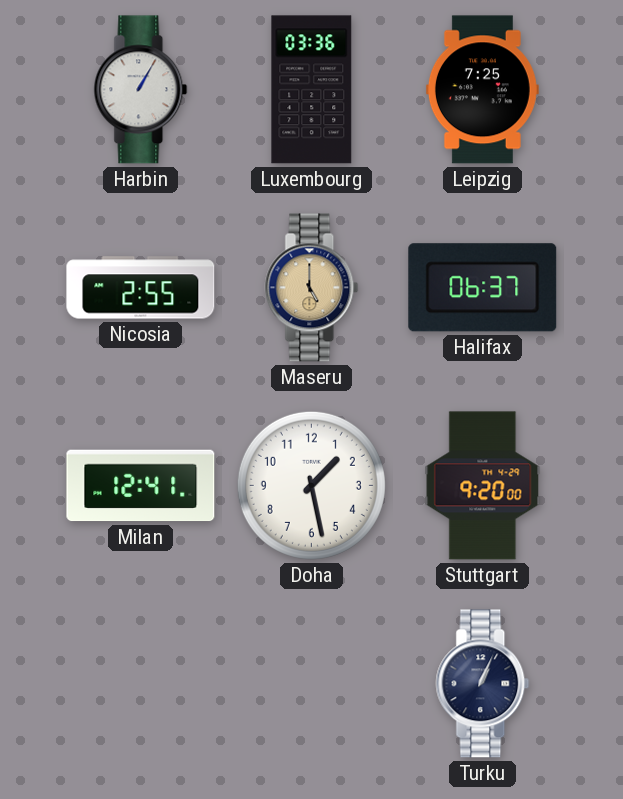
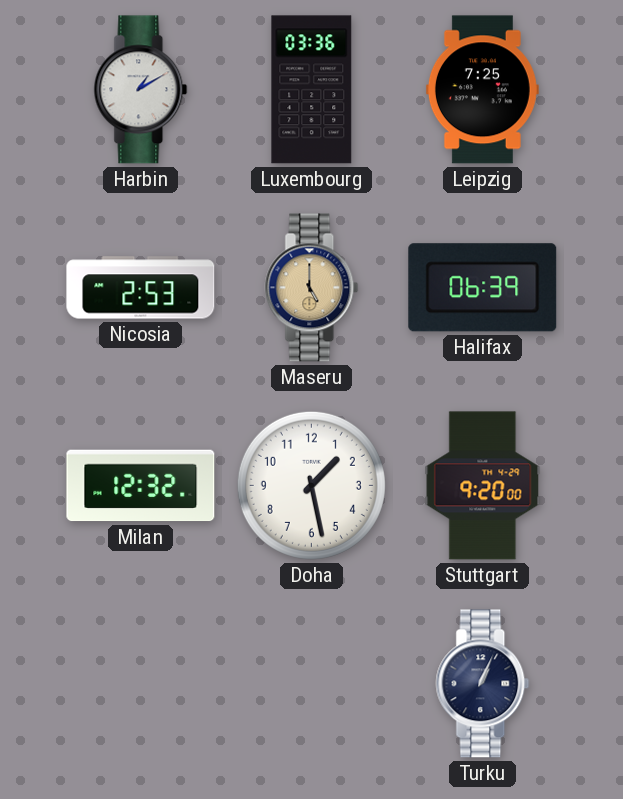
Harbin: 1:05 -> 1:10 (141, 90)
Nicosia: 2:55 -> 2:53 (141, 288)
Halifax: 06:37 -> 06:39 (483, 288)
Milan: 12:41 -> 12:32 (141, 486)
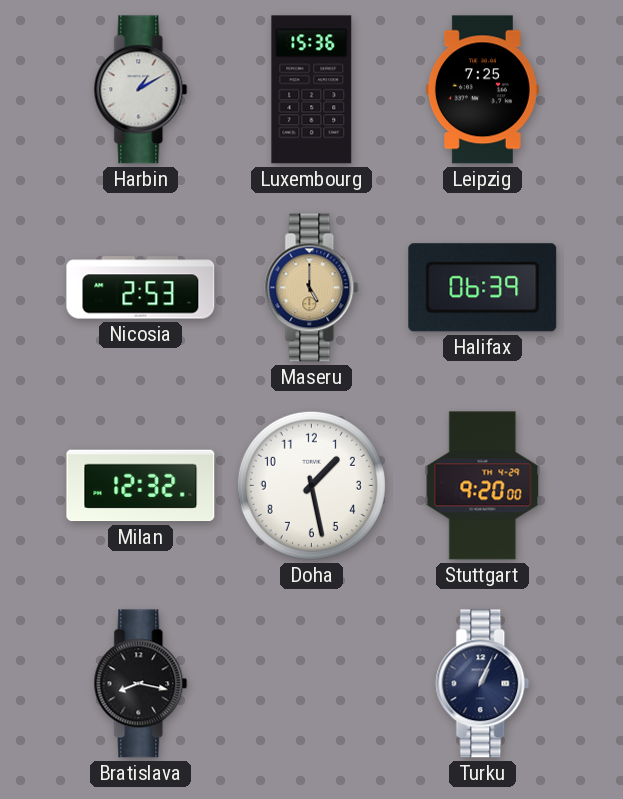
Luxembourg: 03:36 -> 15:36 (312, 90)
Bratislava: none -> 8:17 (141, 684)
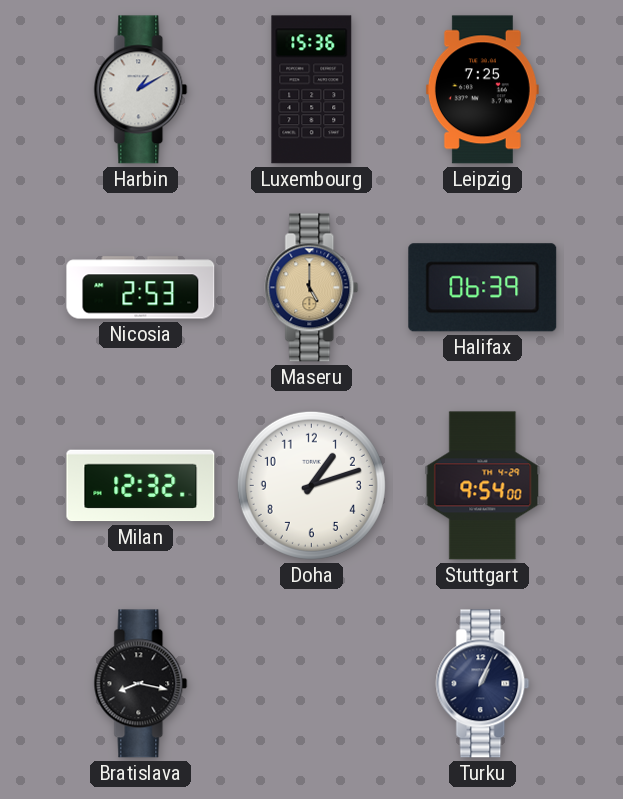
Doha: 1:28 -> 1:12 (311, 485)
Stuttgart: 9:20 -> 9:54 (483, 486)
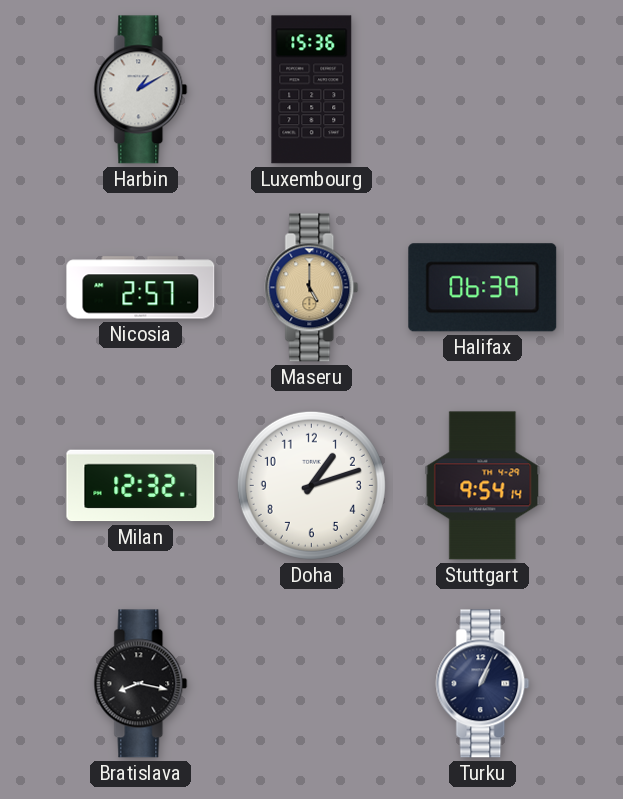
Leipzig: 7:25 -> none (482, 90)
Nicosia: 2:53 -> 2:57 (141, 288)
Stuttgart: 9:54:00 -> 9:54:14 (483, 486)
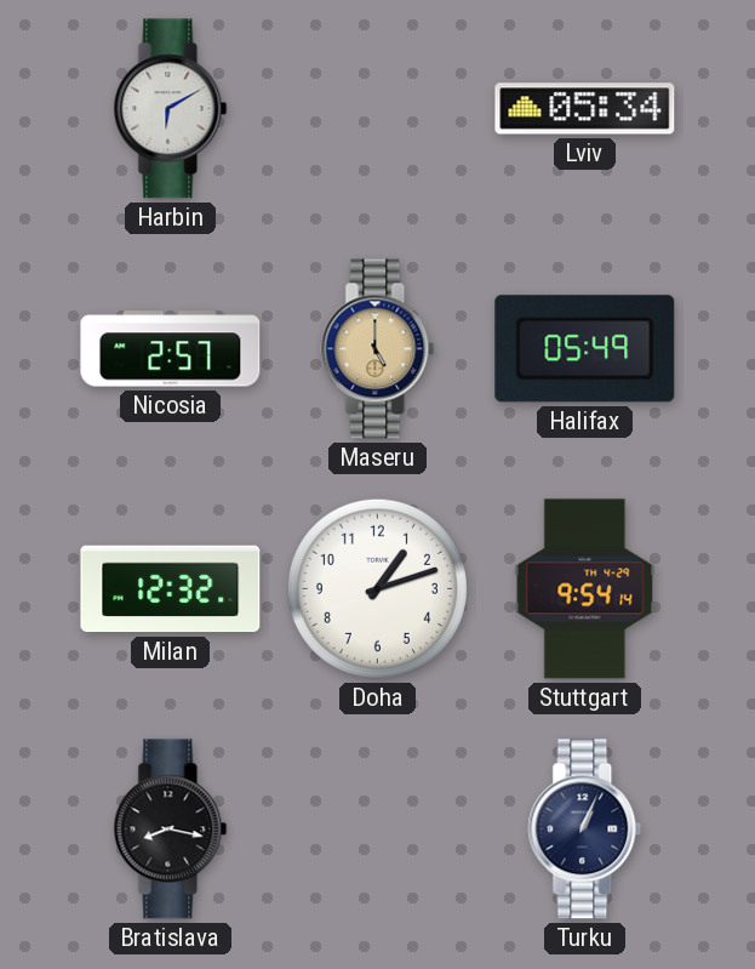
Harbin: 1:10 -> 6:10 (171, 109)
Luxembourg: 15:36 -> none (312, 90)
Lviv: none -> 05:34 (585, 109)
Halifax: 06:39 -> 05:49 (585, 349)
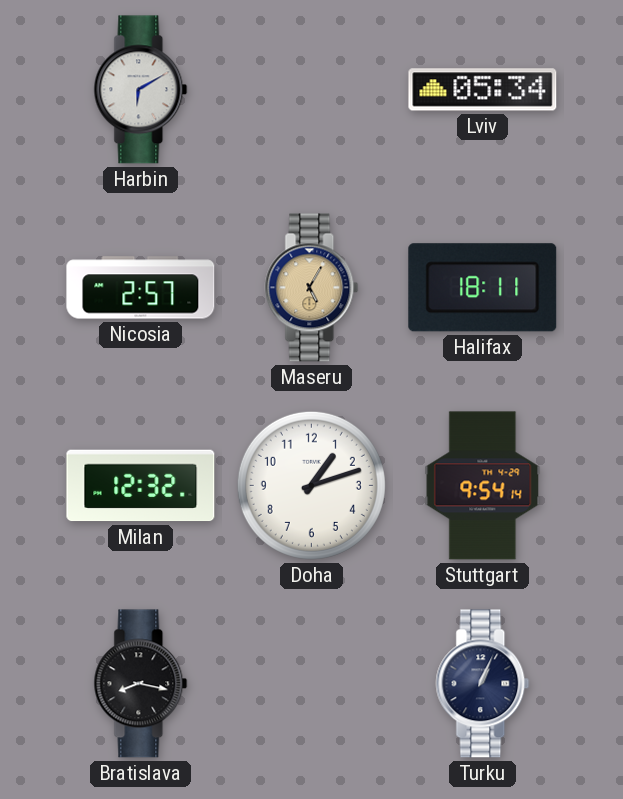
Maseru: 5:00 -> 5:05 (312, 288)
Halifax: 05:49 -> 18:11 (483, 288)
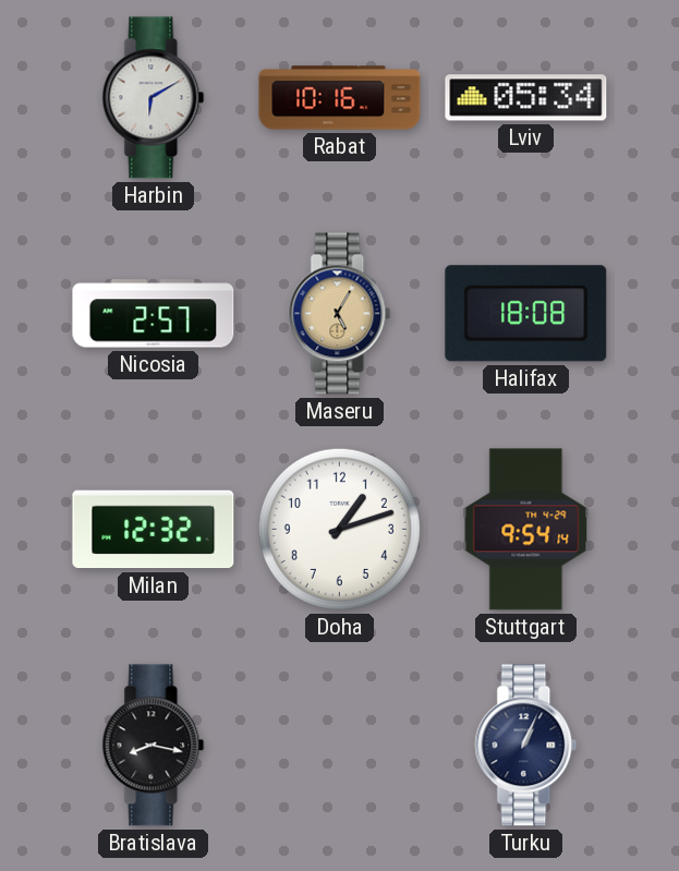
Rabat: none -> 10:16 (340, 98)
Halifax: 18:11 -> 18:08 (526, 314)
